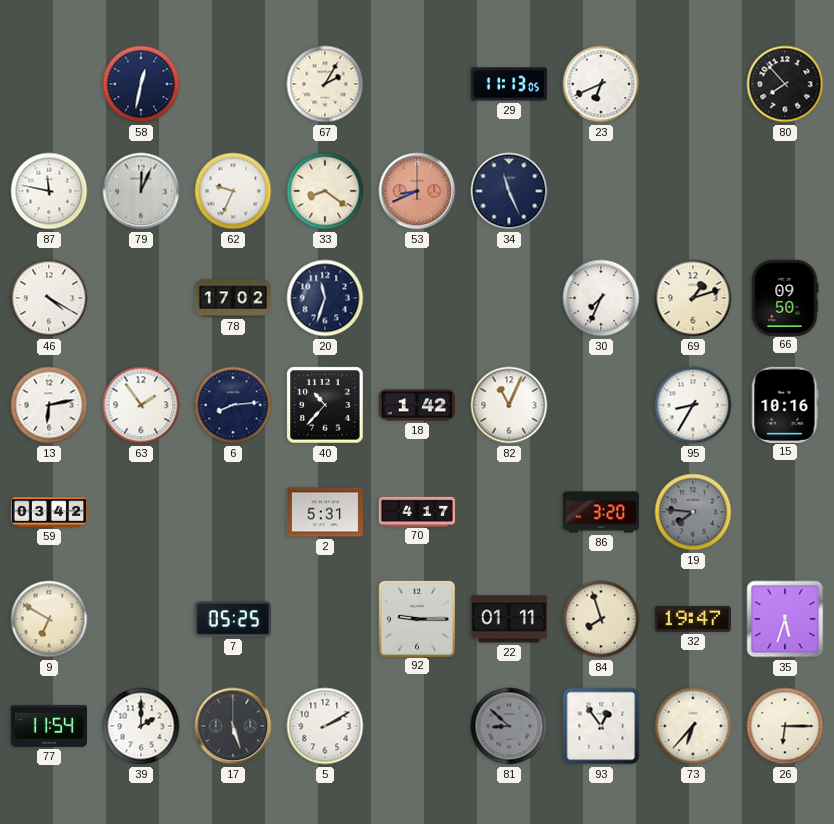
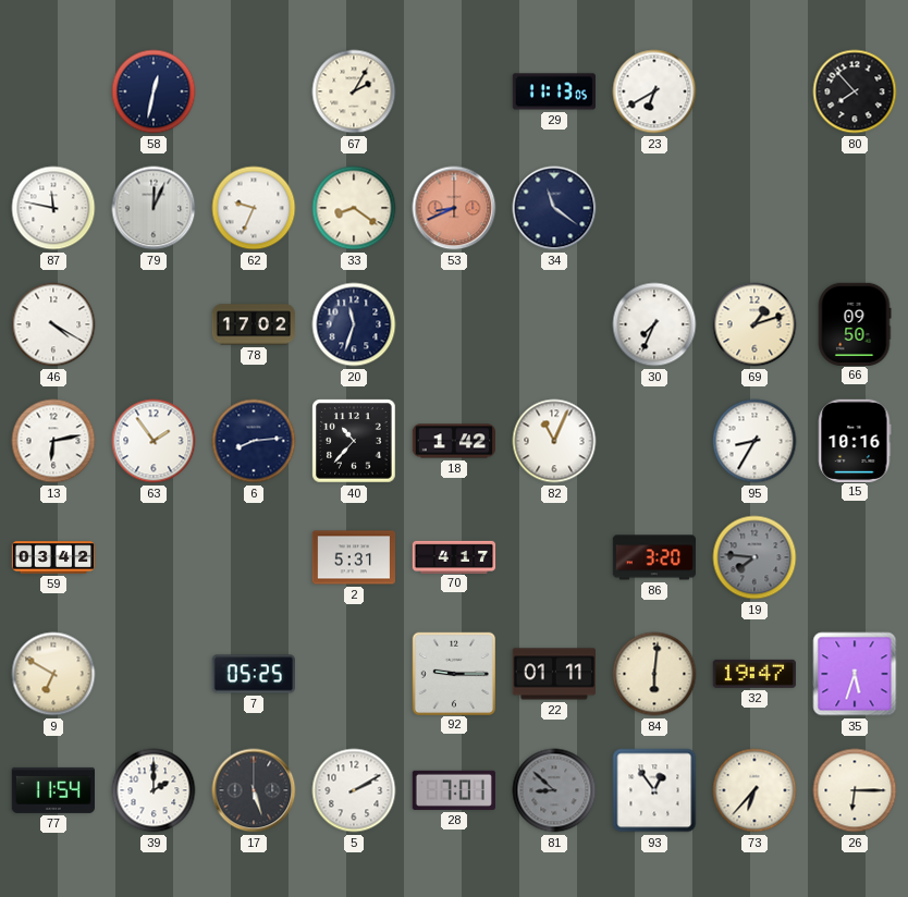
23: 6:41 -> 6:40 (654, 91)
34: 11:26 -> 11:21 (554, 208)
84: 7:57 -> 6:01 (654, 674)
28: none -> 7:01 (454, 790)
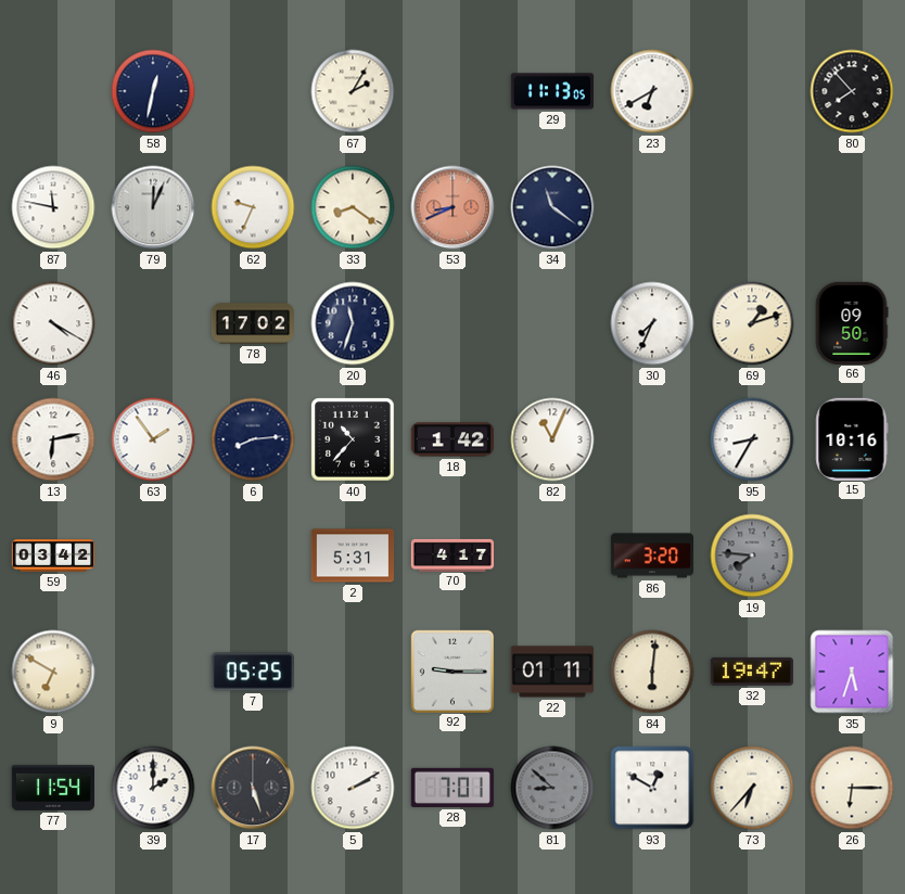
93: 12:54 -> 12:50 (652, 788)
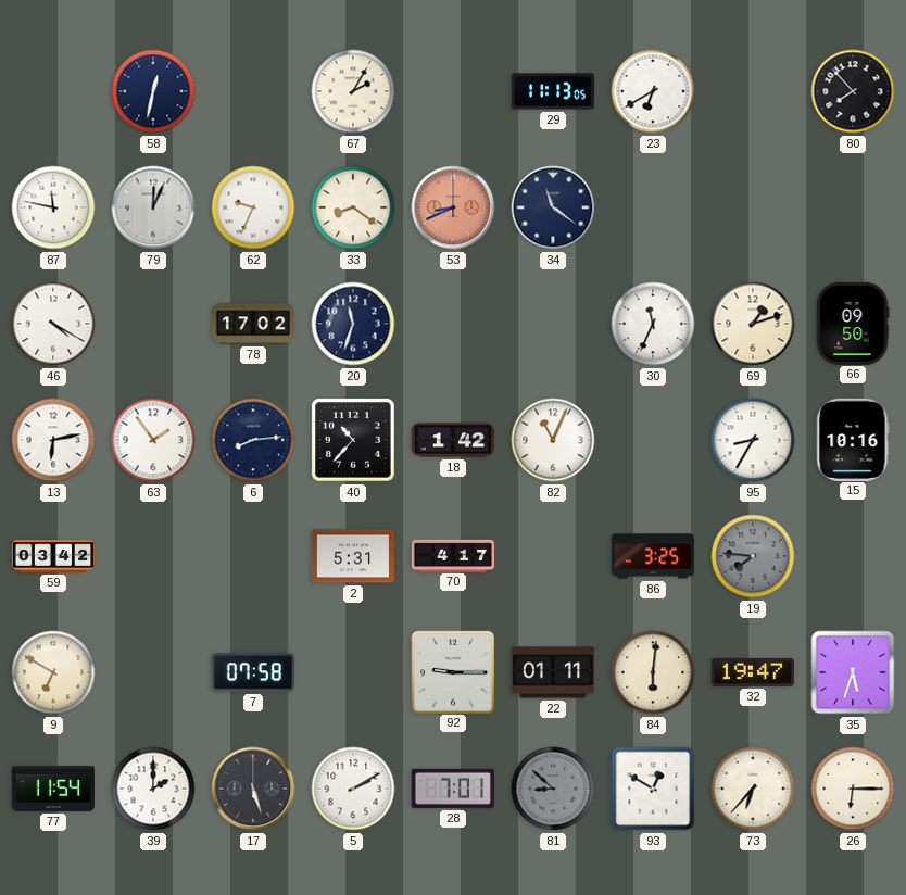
30: 7:34 -> 11:34 (653, 324)
86: 3:20 -> 3:25 (652, 556)
7: 05:25 -> 07:58 (253, 672)
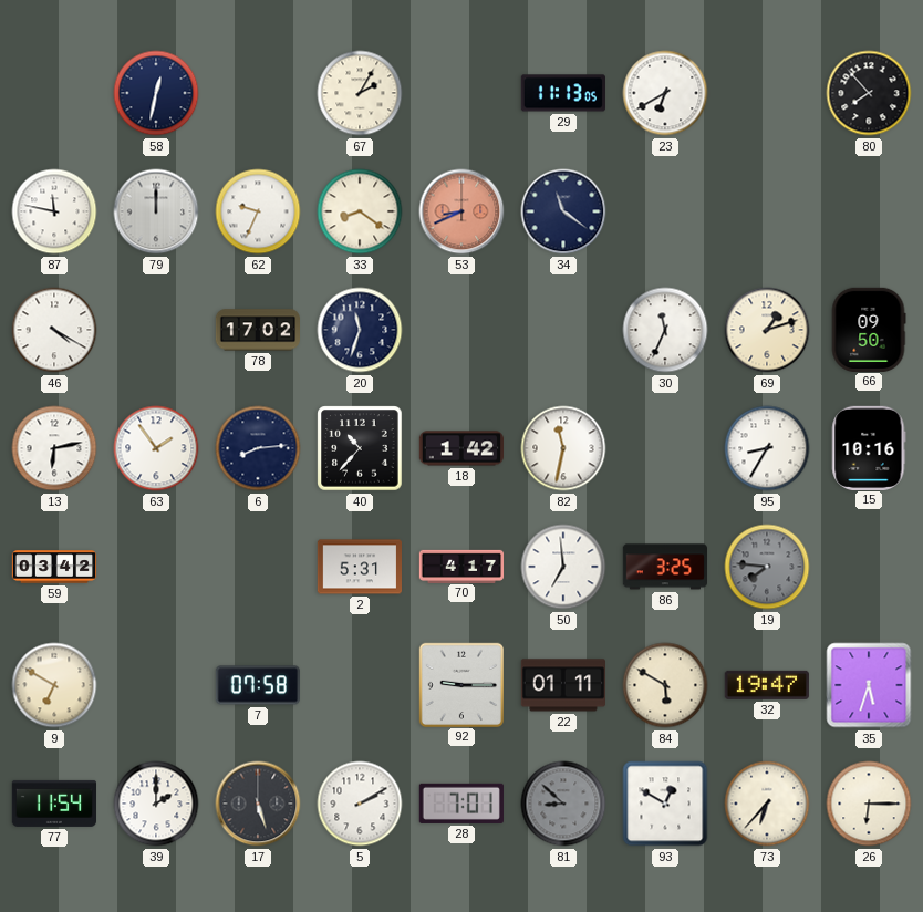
79: 12:04 -> 12:00 (156, 211)
82: 11:04 -> 11:32 (563, 448)
50: none -> 6:59 (563, 567)
84: 6:01 -> 5:50 (665, 685)
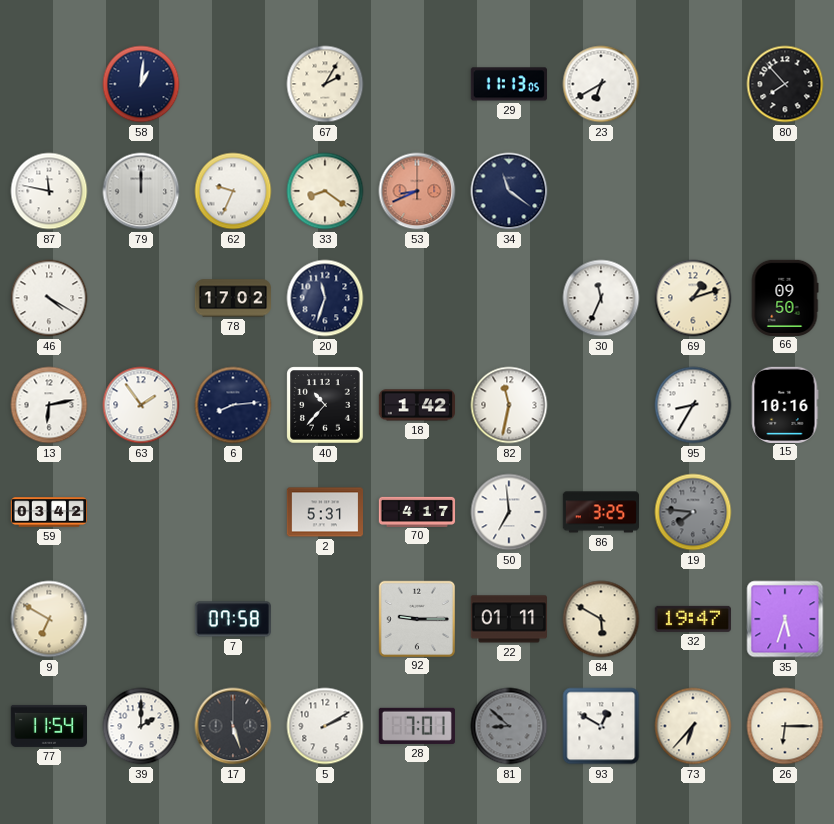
58: 12:32 -> 1:01 (141, 84)
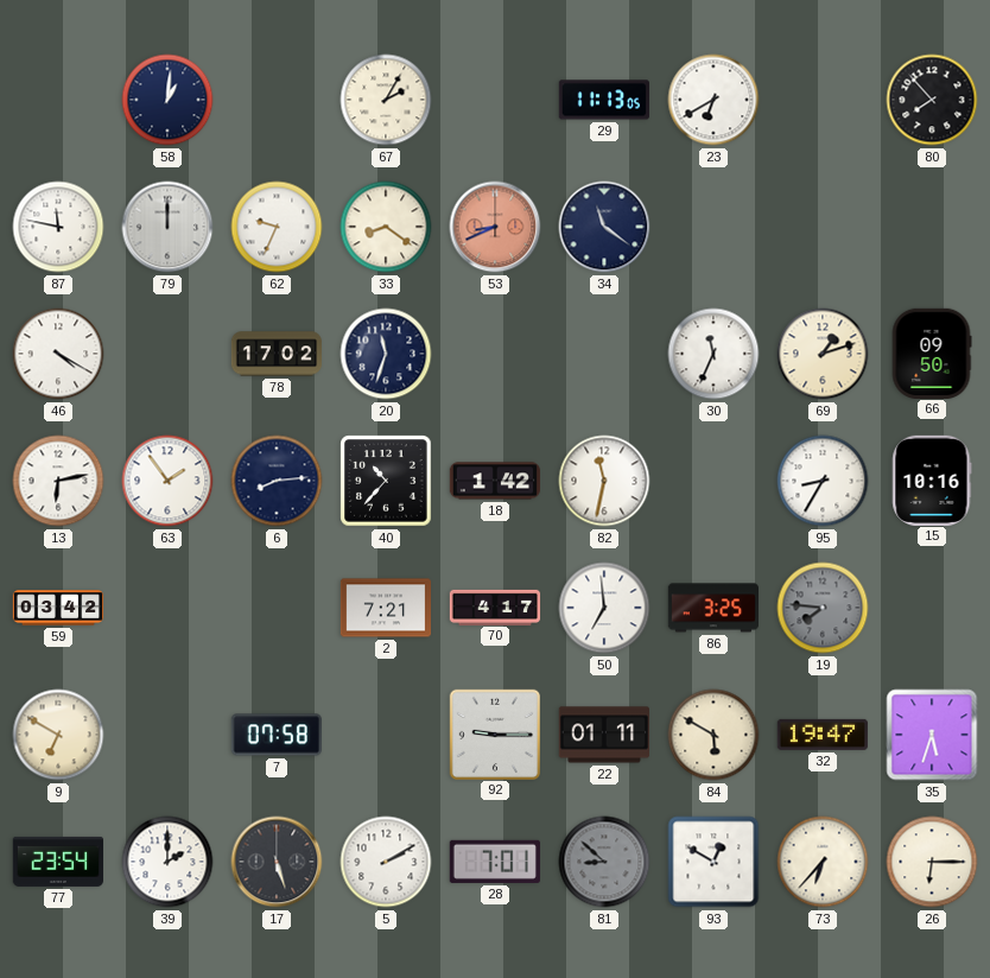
2: 5:31 -> 7:21 (385, 608)
77: 11:54 -> 23:54 (57, 862)
